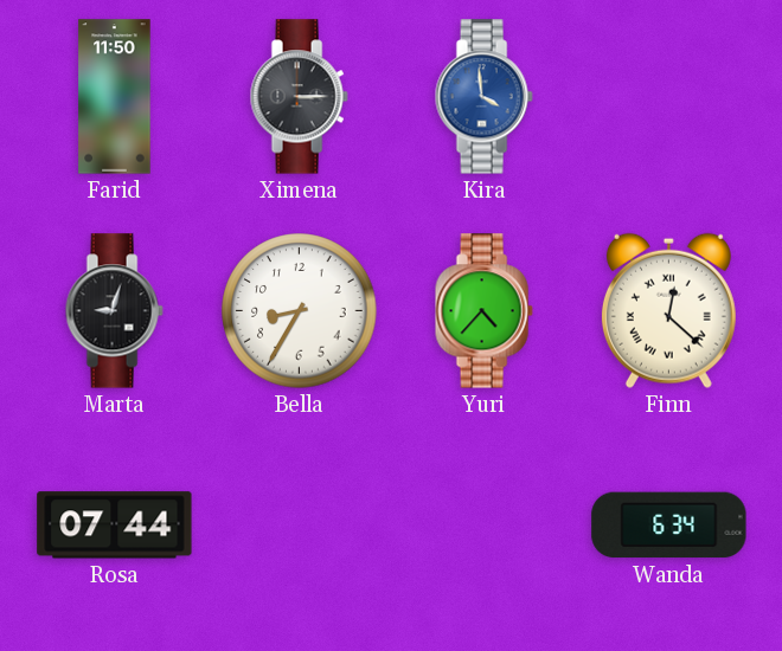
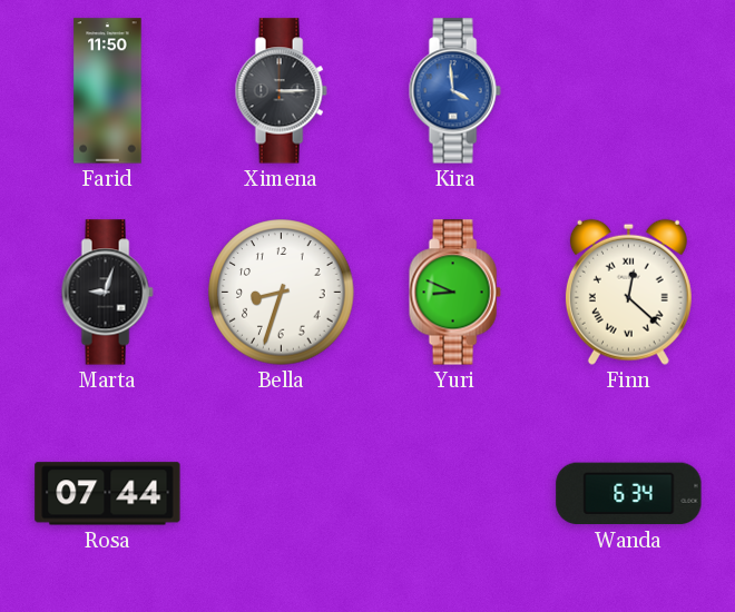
Bella: 8:35 -> 8:33 (282, 293)
Yuri: 4:37 -> 8:49 (454, 293)
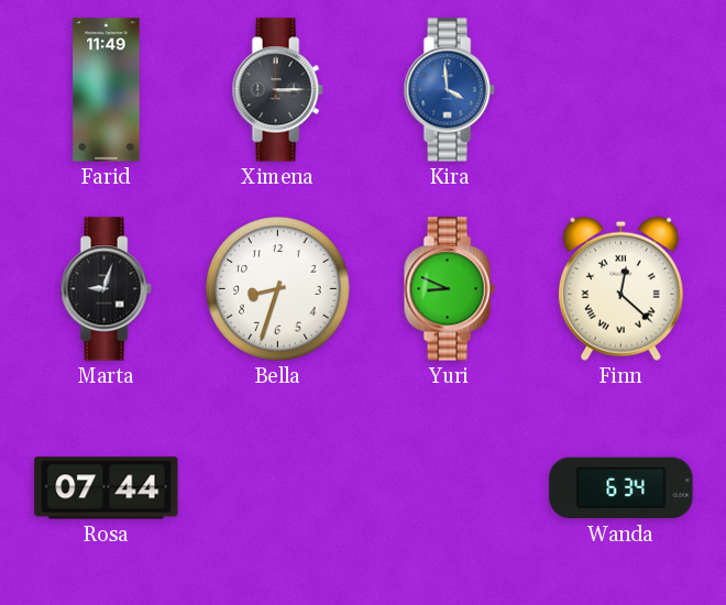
Farid: 11:50 -> 11:49 (107, 90)
